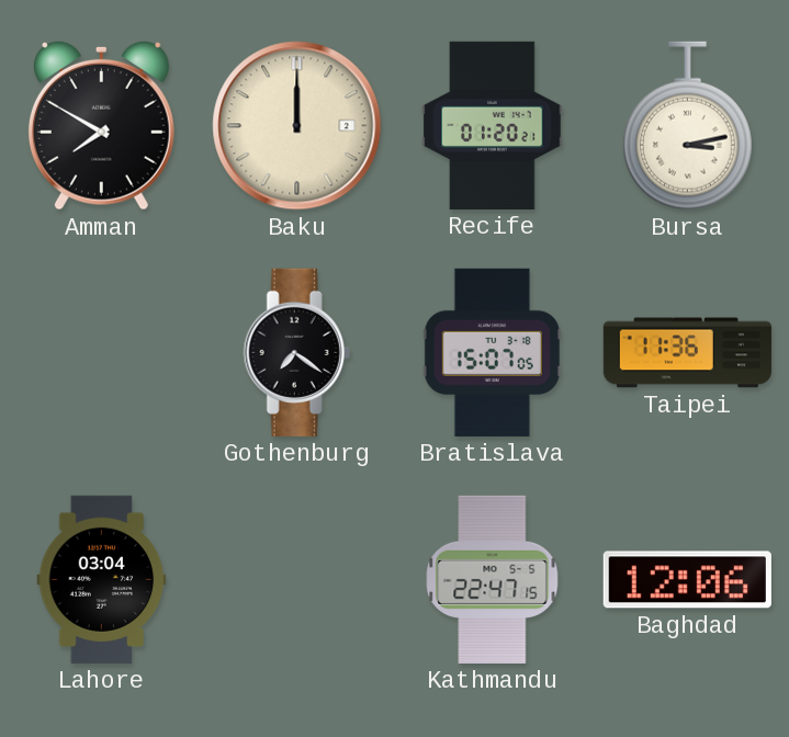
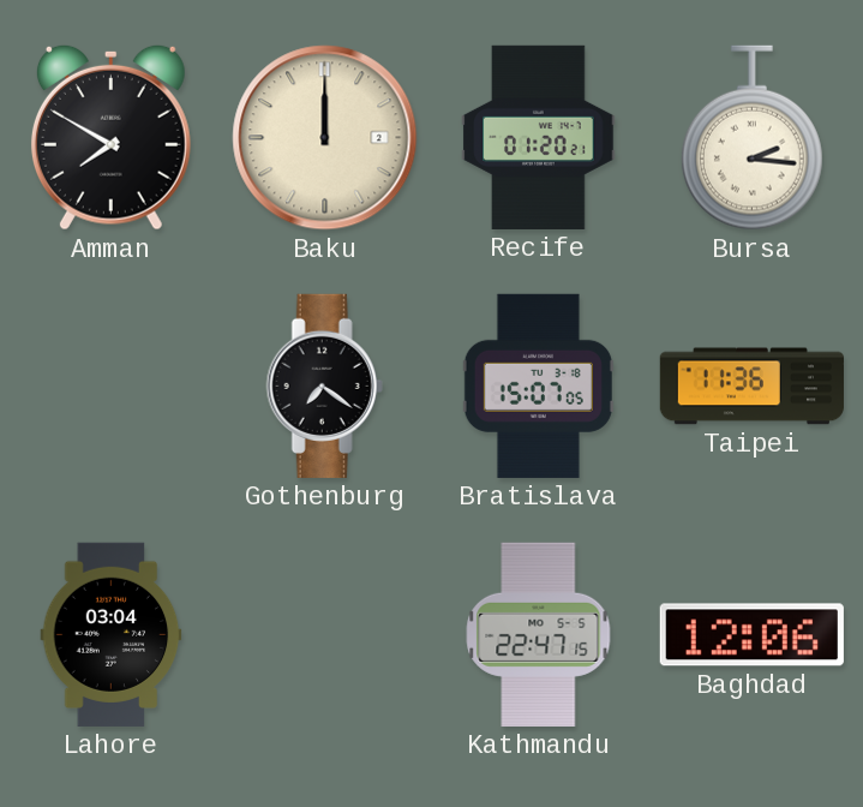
Bursa: 3:13 -> 2:16 (751, 138)
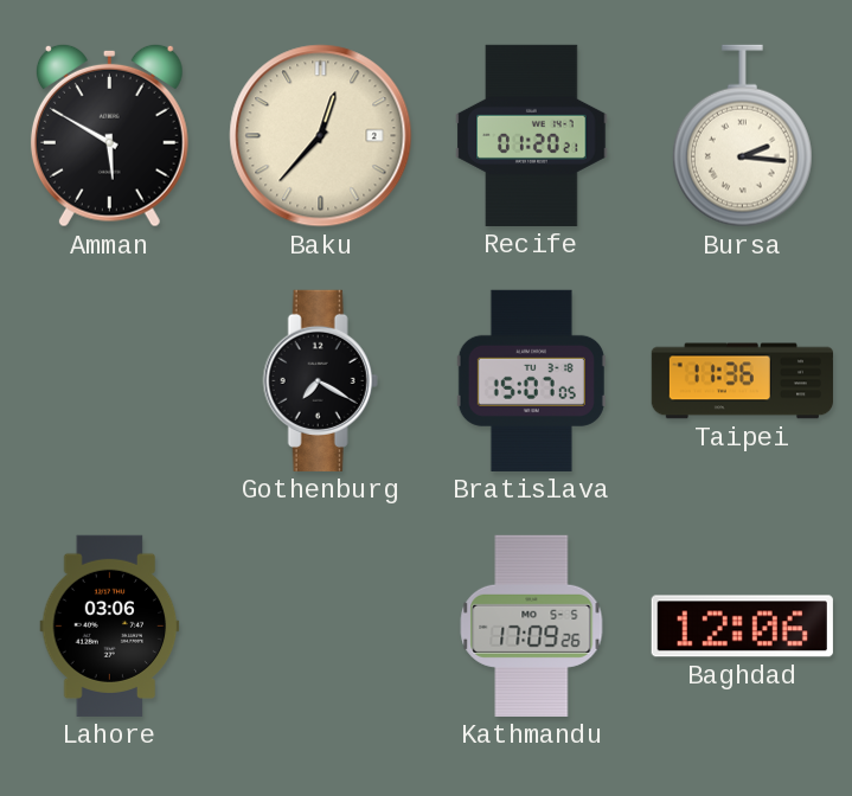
Amman: 7:50 -> 5:50 (109, 135)
Baku: 12:00 -> 12:37 (321, 136)
Gothenburg: 7:21 -> 7:20 (320, 380)
Lahore: 03:04 -> 03:06 (110, 625)
Kathmandu: 22:47 -> 17:09 (532, 625)
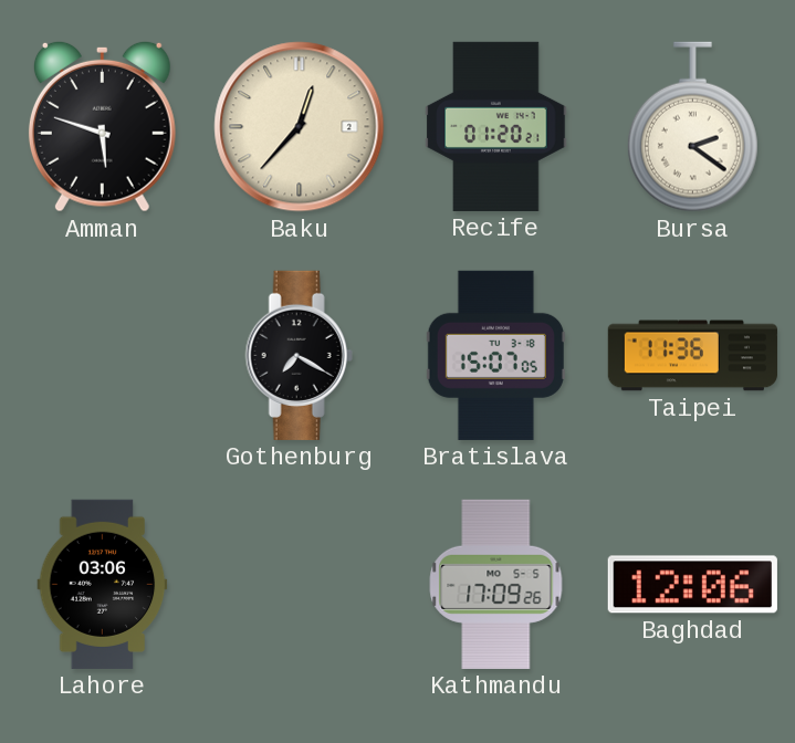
Amman: 5:50 -> 5:48 (102, 126)
Bursa: 2:16 -> 2:21 (692, 127)
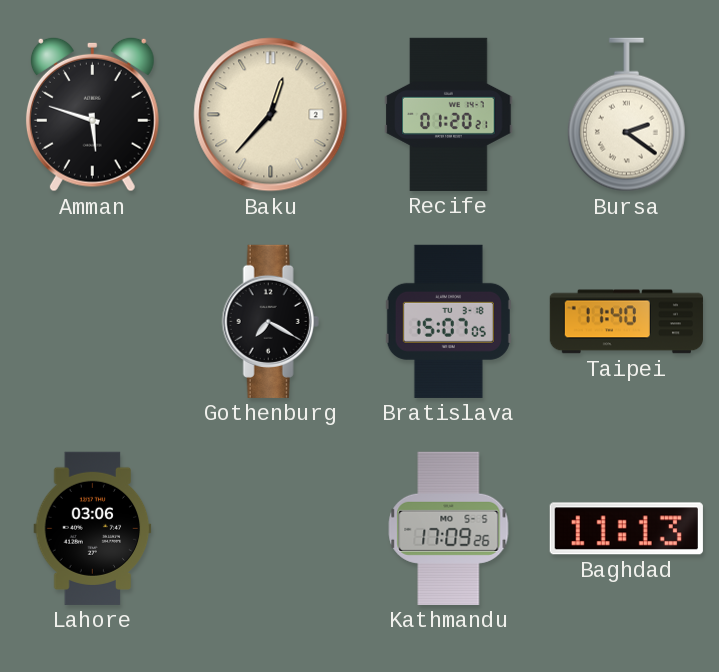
Taipei: 11:36 -> 11:40 (626, 322)
Baghdad: 12:06 -> 11:13 (626, 529)
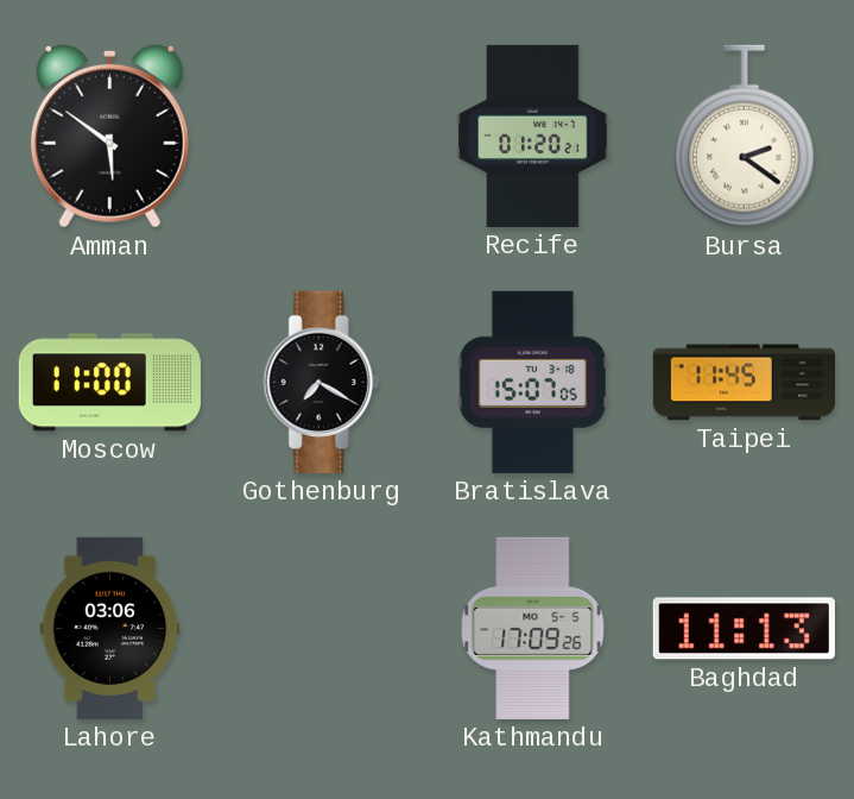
Amman: 5:48 -> 5:51 (109, 136)
Baku: 12:37 -> none (271, 115)
Moscow: none -> 11:00 (109, 383)
Taipei: 11:40 -> 11:45 (744, 383)
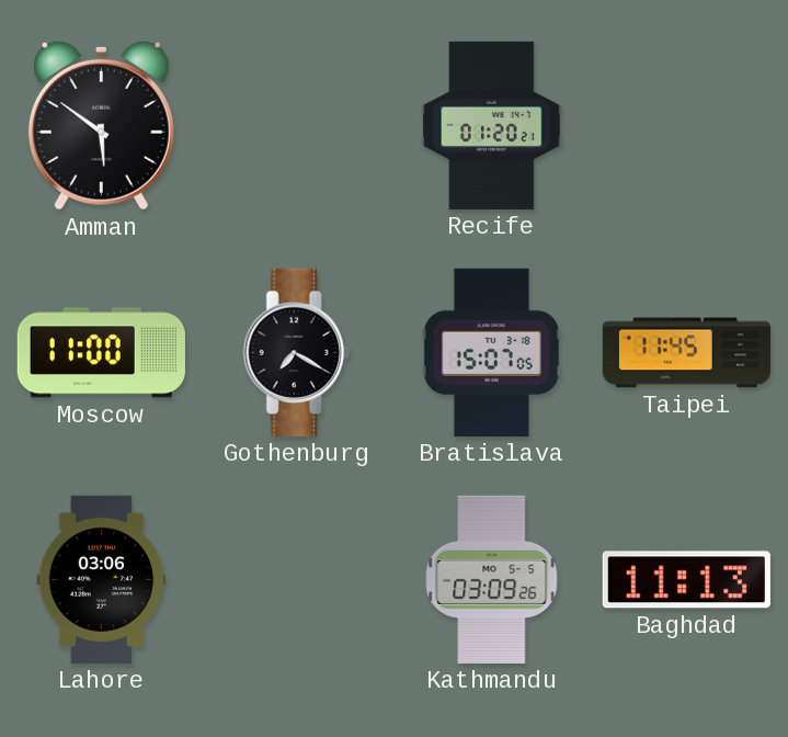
Bursa: 2:21 -> none (744, 137)
Kathmandu: 17:09 -> 03:09 (492, 579)
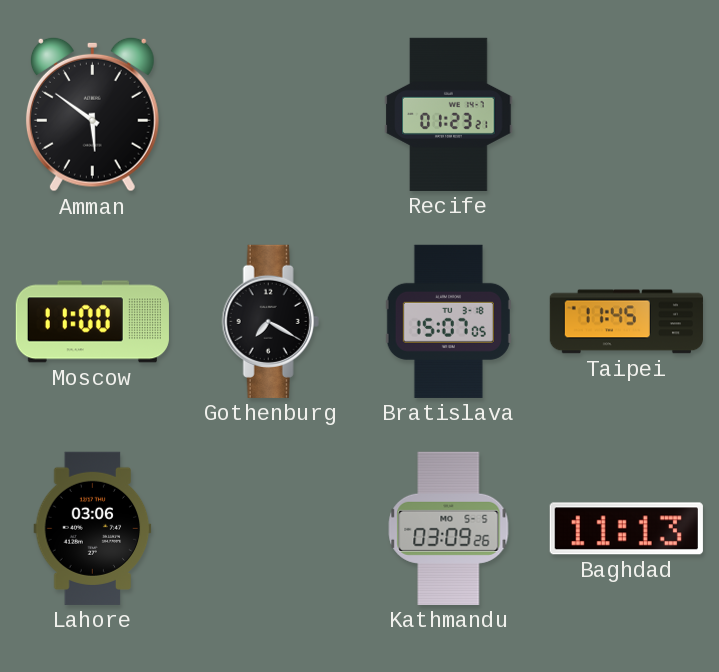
Recife: 01:20 -> 01:23 (449, 114)
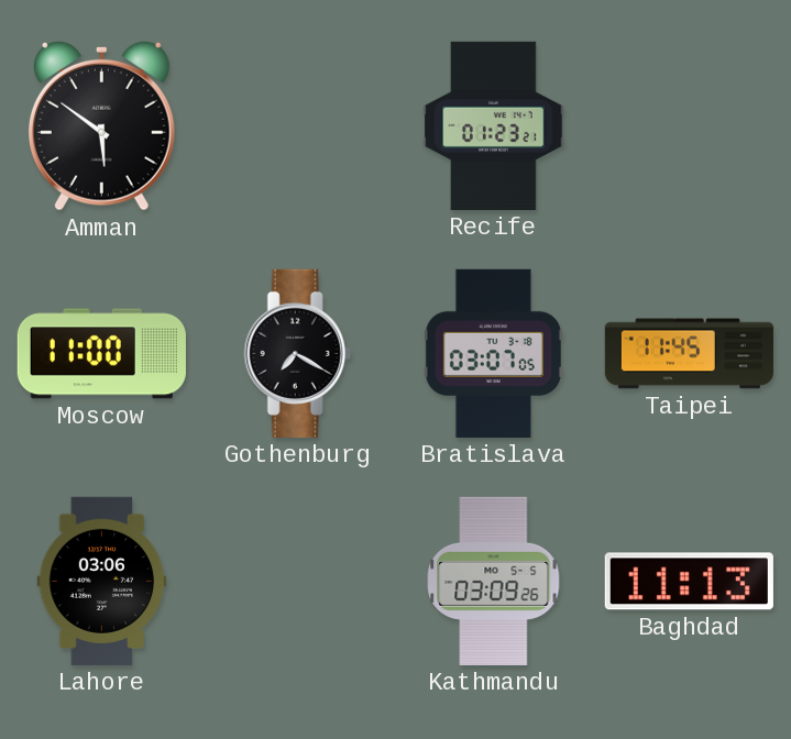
Bratislava: 15:07 -> 03:07 (493, 353)
